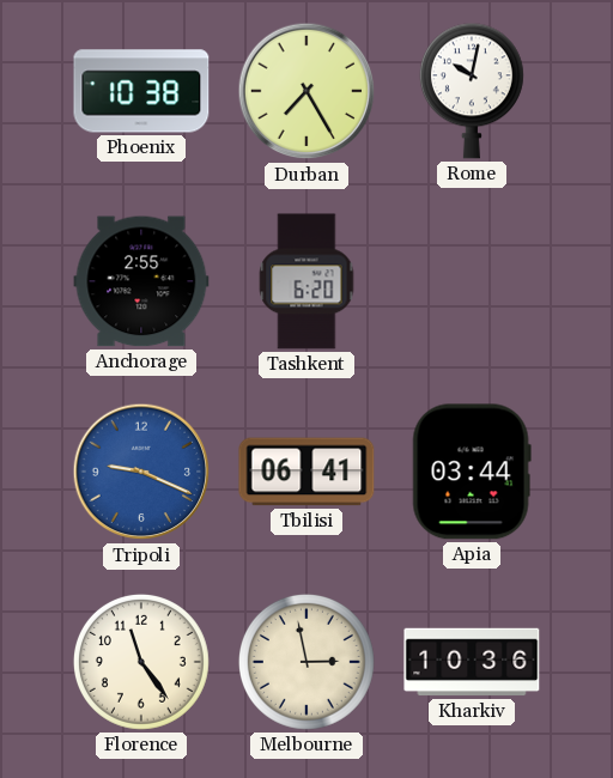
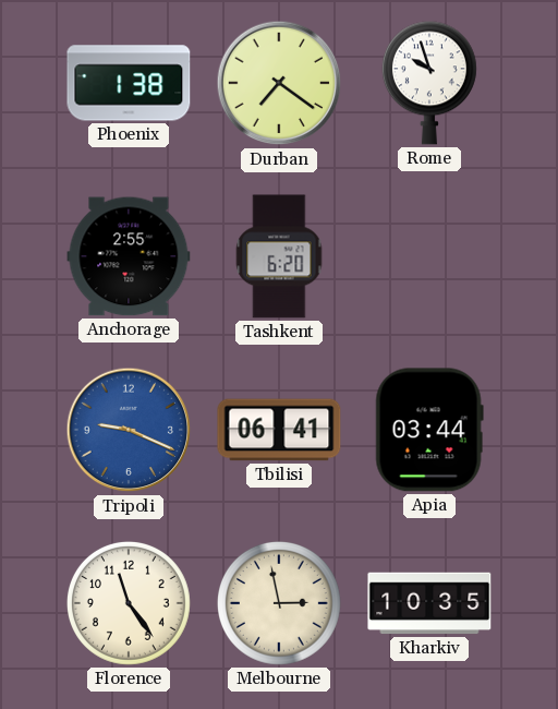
Phoenix: 10:38 -> 1:38 (129, 83)
Durban: 7:25 -> 7:21 (279, 83)
Rome: 10:02 -> 9:57 (429, 83)
Kharkiv: 10:36 -> 10:35 (429, 603)
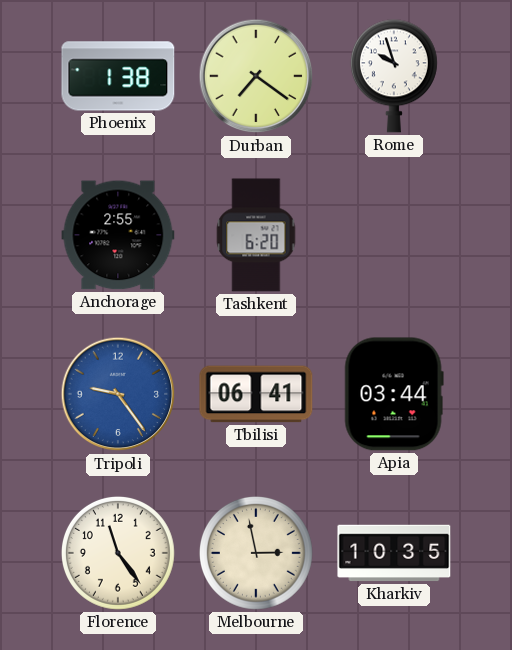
Tripoli: 9:19 -> 9:24 (118, 394)
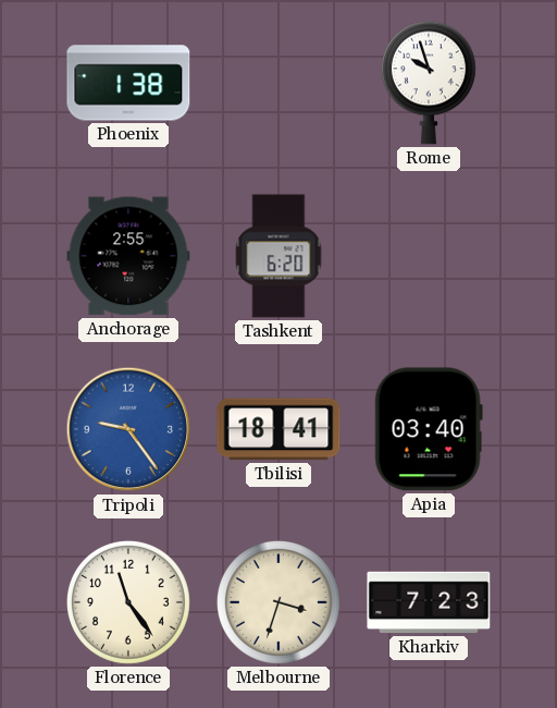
Durban: 7:21 -> none (256, 76)
Tbilisi: 06:41 -> 18:41 (278, 429)
Apia: 03:44 -> 03:40 (429, 429)
Melbourne: 2:58 -> 3:33 (278, 602)
Kharkiv: 10:35 -> 7:23 (429, 602)
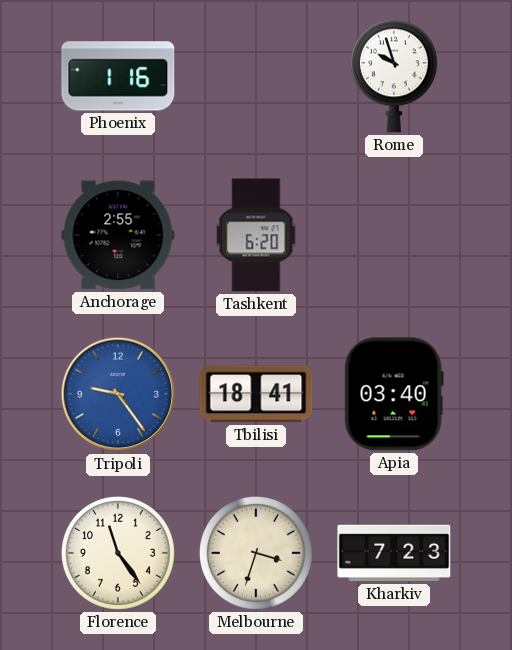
Phoenix: 1:38 -> 1:16 (118, 76)
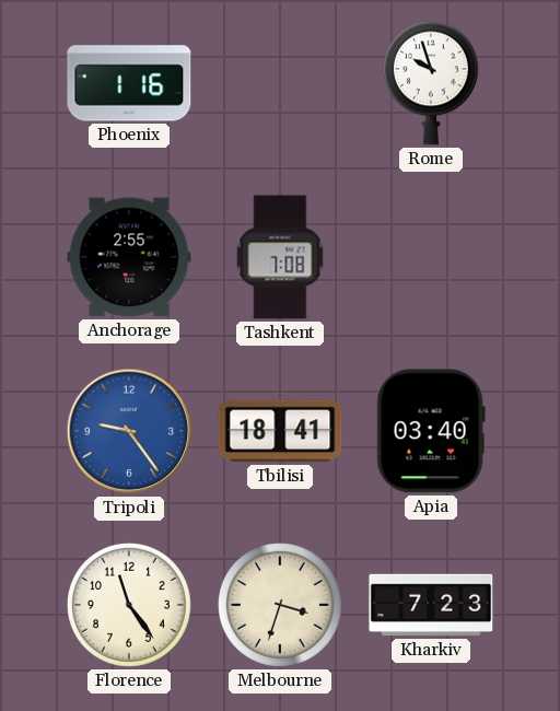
Tashkent: 6:20 -> 7:08 (280, 257)
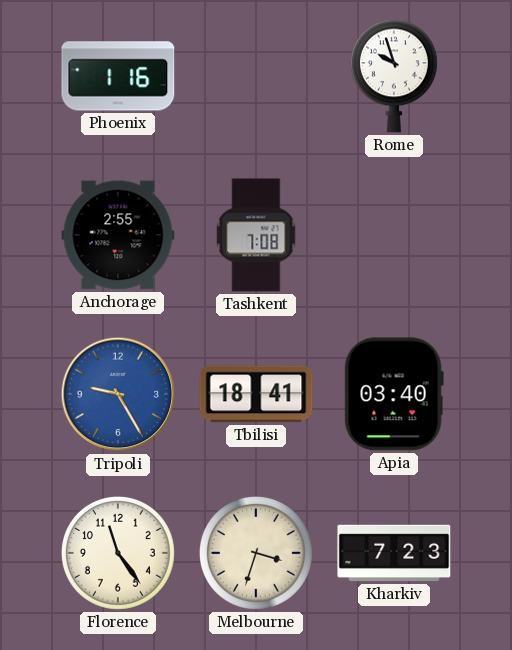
Tripoli: 9:24 -> 9:25 (118, 394)
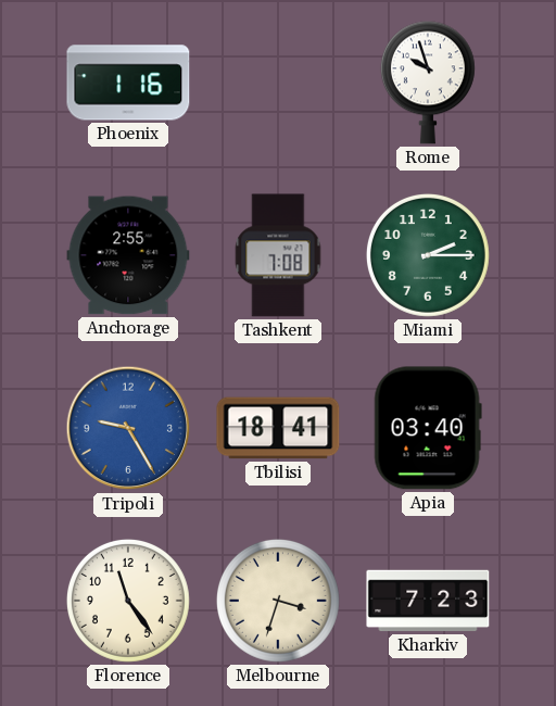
Miami: none -> 2:15 (428, 255)
